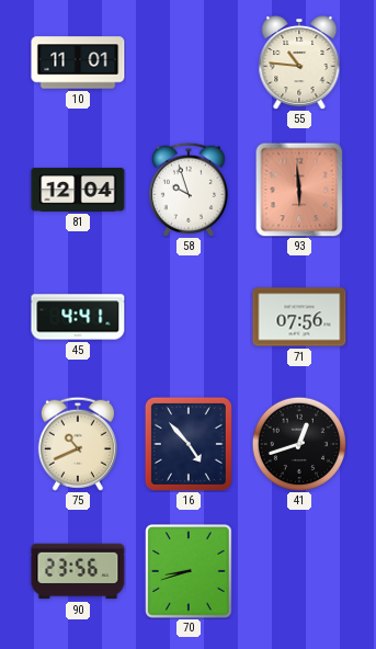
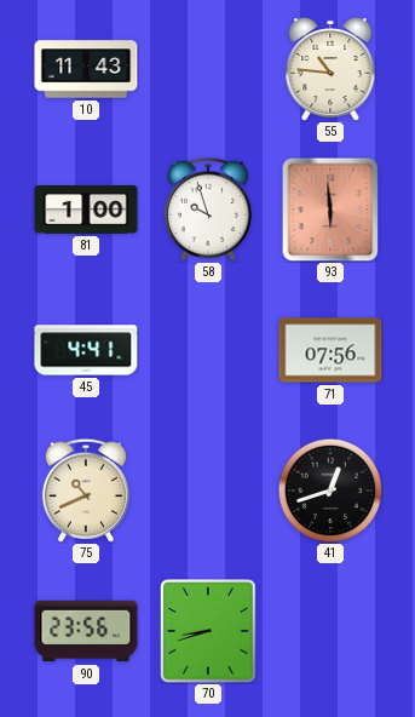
10: 11:01 -> 11:43 (86, 69)
81: 12:04 -> 1:00 (86, 210)
16: 4:53 -> none (189, 444)
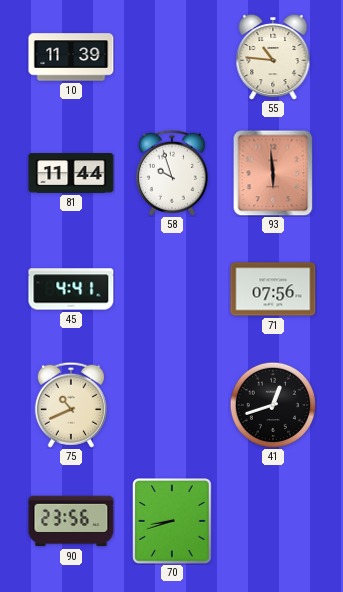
10: 11:43 -> 11:39 (71, 57)
81: 1:00 -> 11:44 (71, 173)
